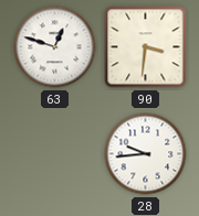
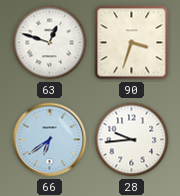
90: 3:31 -> 3:33 (132, 43)
66: none -> 6:39 (50, 140)
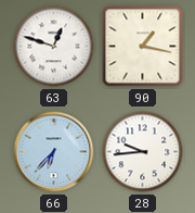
90: 3:33 -> 1:17 (143, 47)
66: 6:39 -> 6:37 (54, 152)
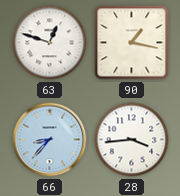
66: 6:37 -> 8:37 (50, 140)
28: 9:44 -> 3:44 (132, 140)
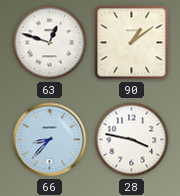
90: 1:17 -> 1:09 (132, 43)
28: 3:44 -> 3:47 (132, 140)
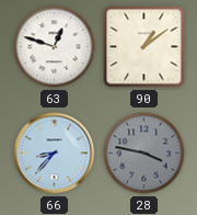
28 dial: white -> grey (144, 154)
